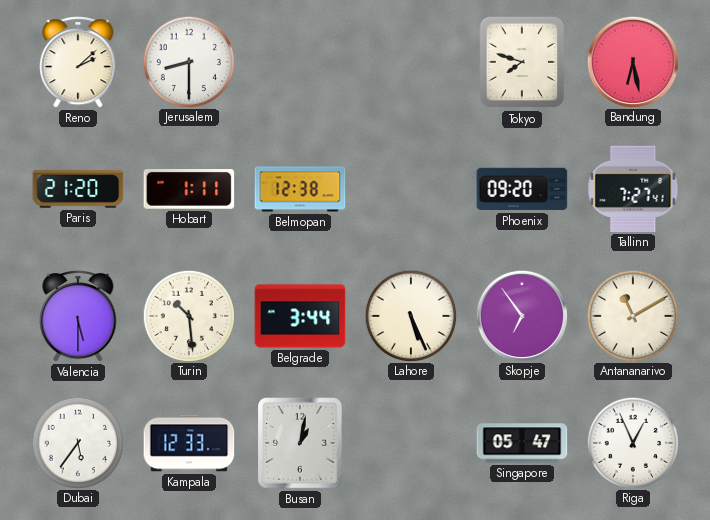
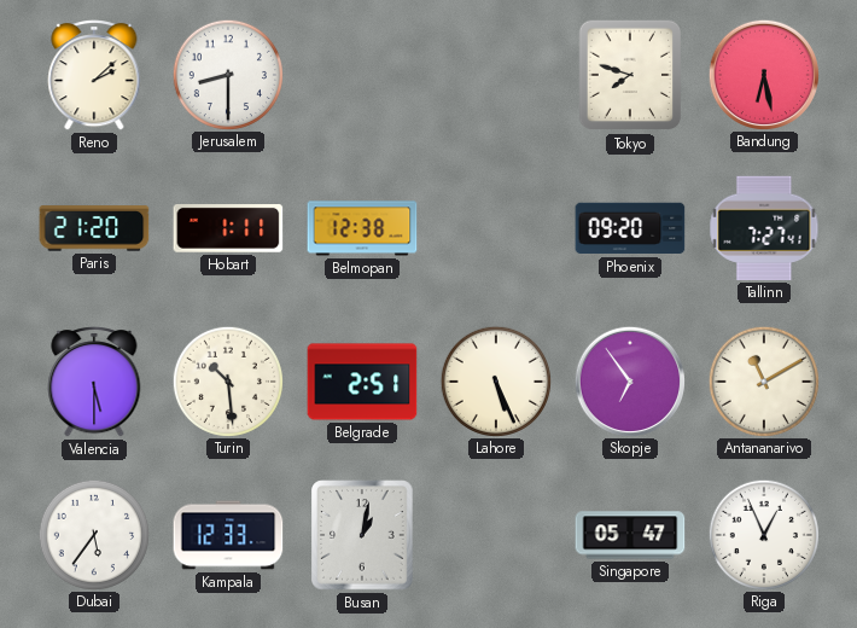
Belgrade: 3:44 -> 2:51 (362, 382)
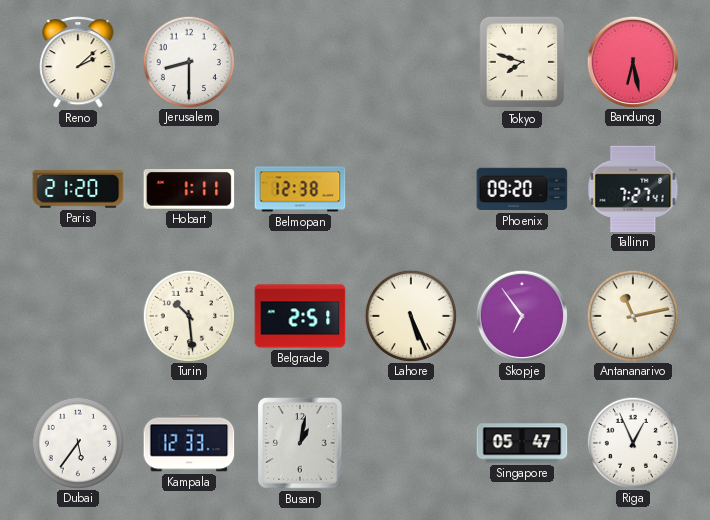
Valencia: 5:30 -> none (94, 382)
Antananarivo: 11:10 -> 11:13 (632, 315)
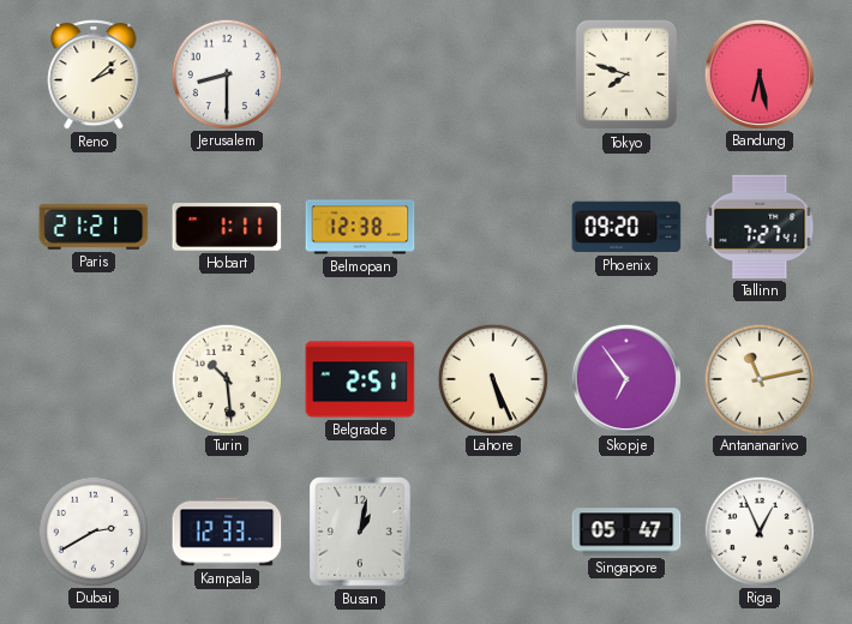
Paris: 21:20 -> 21:21 (94, 227)
Dubai: 5:36 -> 2:40 (92, 530)
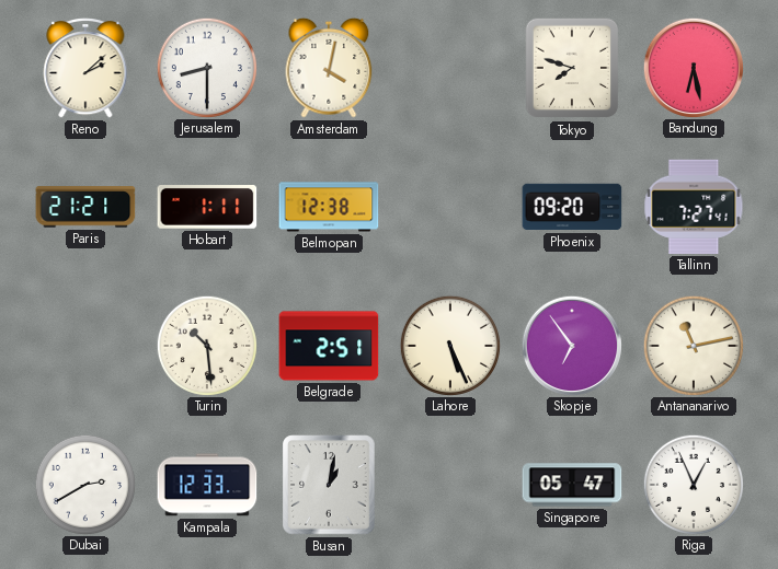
Amsterdam: none -> 4:02 (329, 68)
